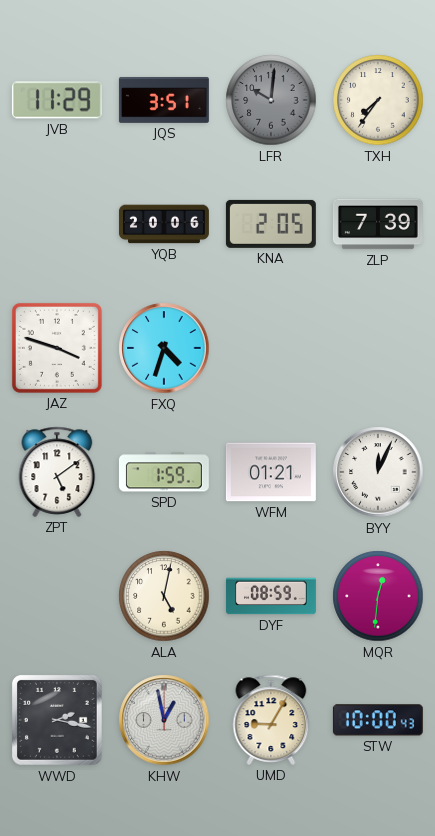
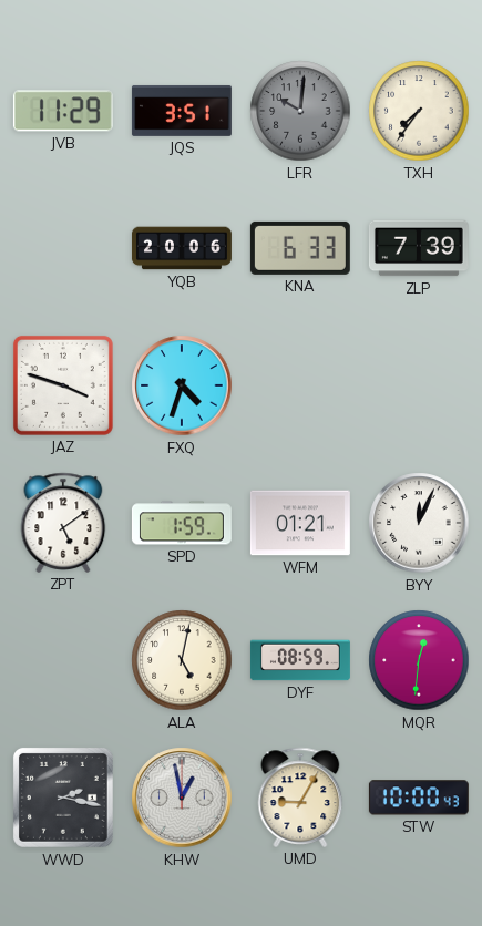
KNA: 2:05 -> 6:33 (300, 248)
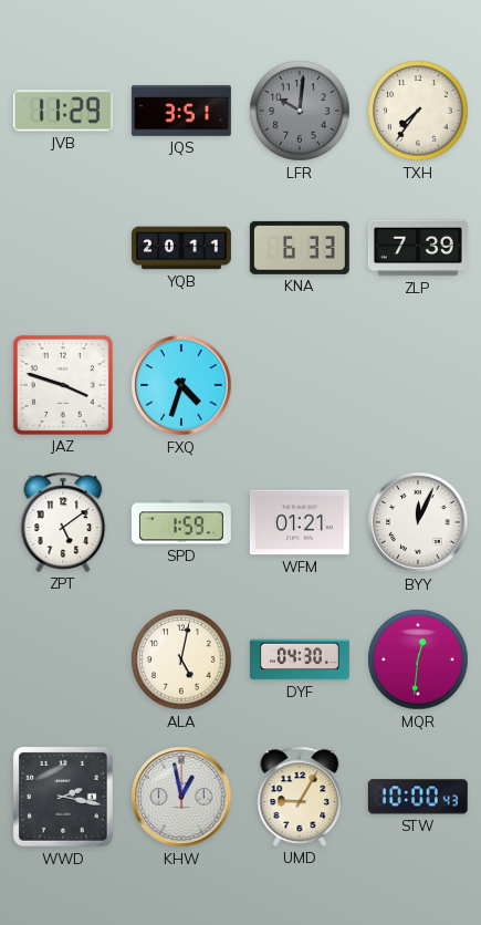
YQB: 20:06 -> 20:11 (181, 248)
DYF: 08:59 -> 04:30 (300, 659)
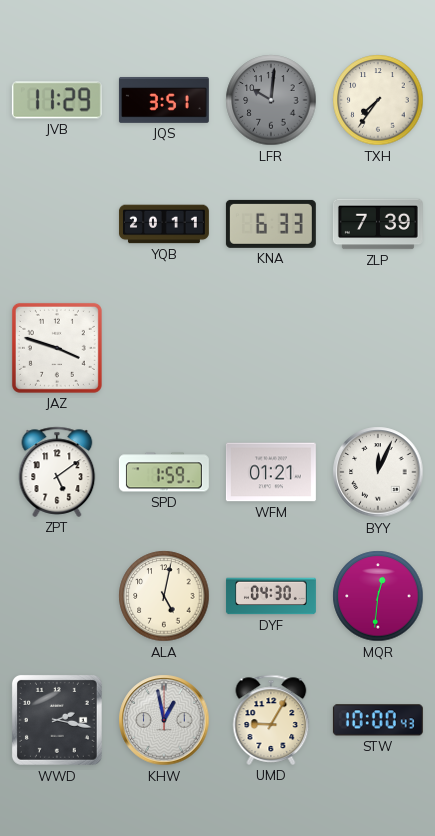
FXQ: 4:33 -> none (181, 385)
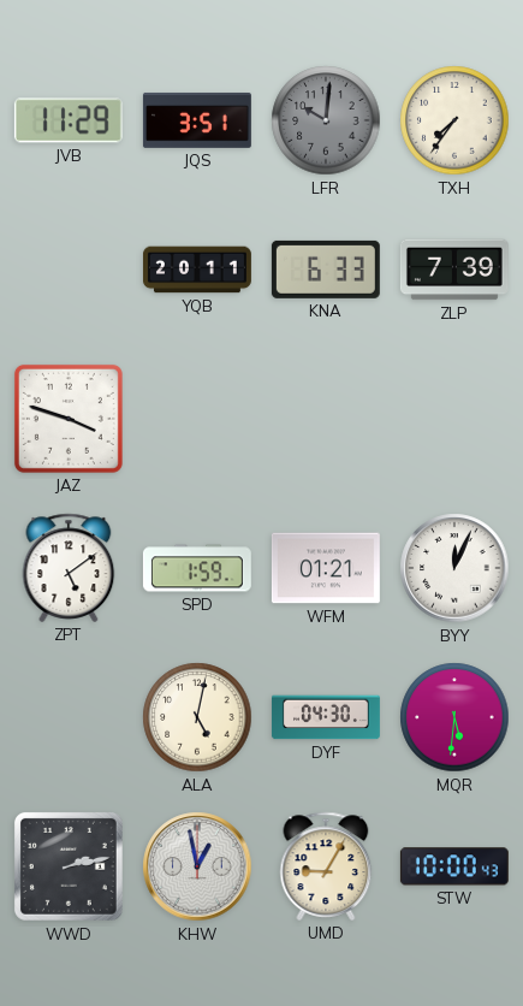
MQR: 12:31 -> 5:31 (454, 717)
WWD: 2:17 -> 2:13 (69, 866)
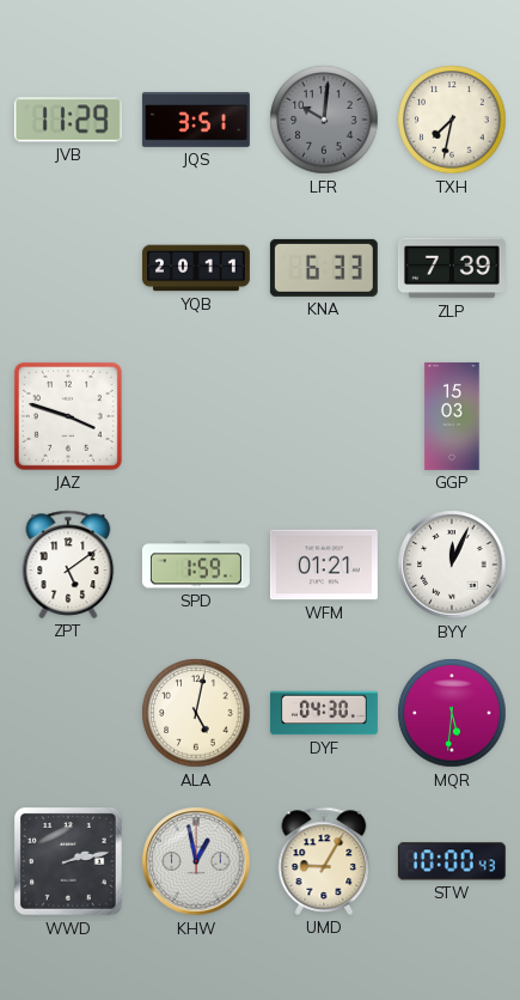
TXH: 7:36 -> 7:32 (452, 120)
GGP: none -> 15:03 (452, 416)
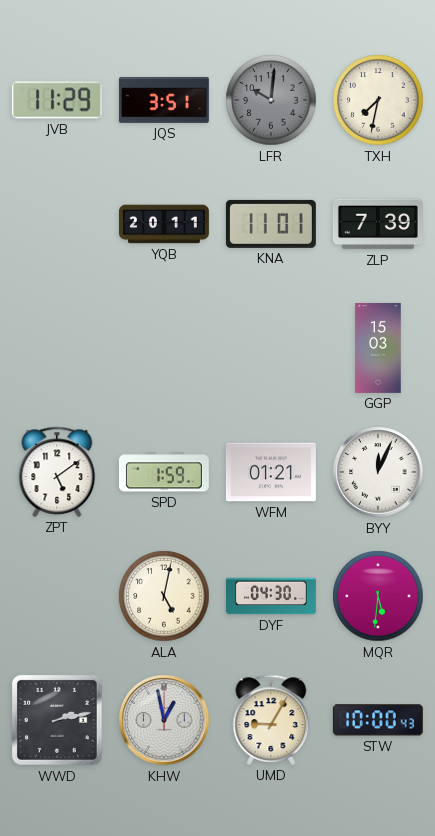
KNA: 6:33 -> 11:01 (271, 224)
JAZ: 3:48 -> none (68, 416)
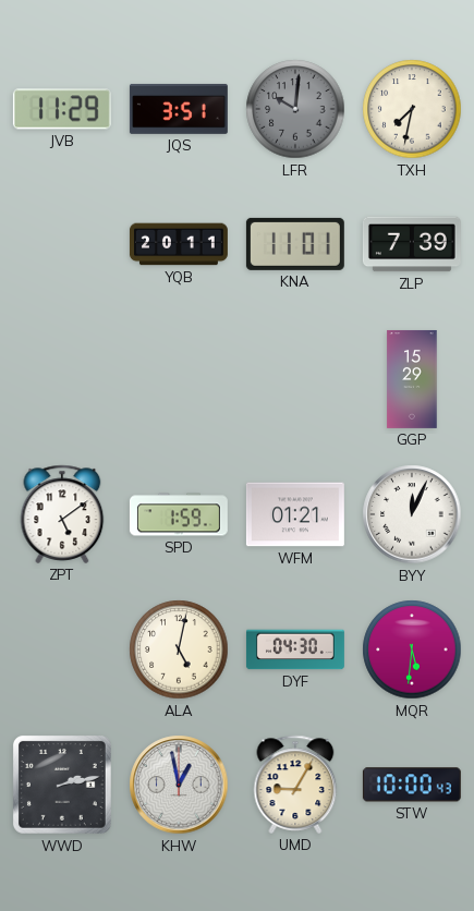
GGP: 15:03 -> 15:29 (412, 379)
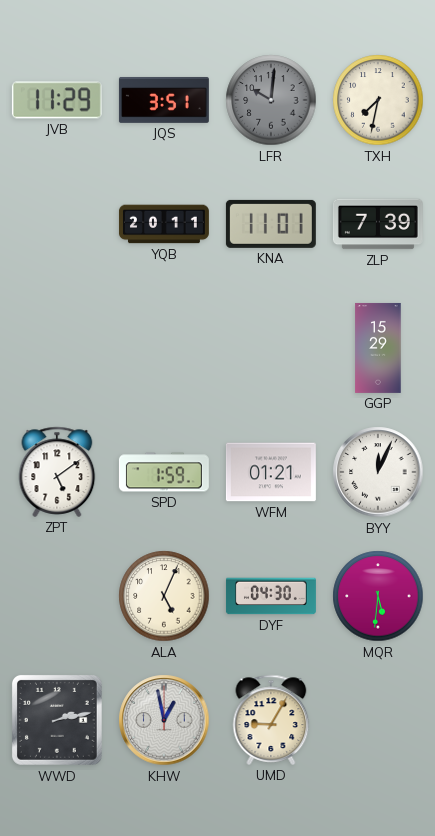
ALA: 5:02 -> 5:04 (164, 596)
STW: 10:00 -> none (412, 785)
